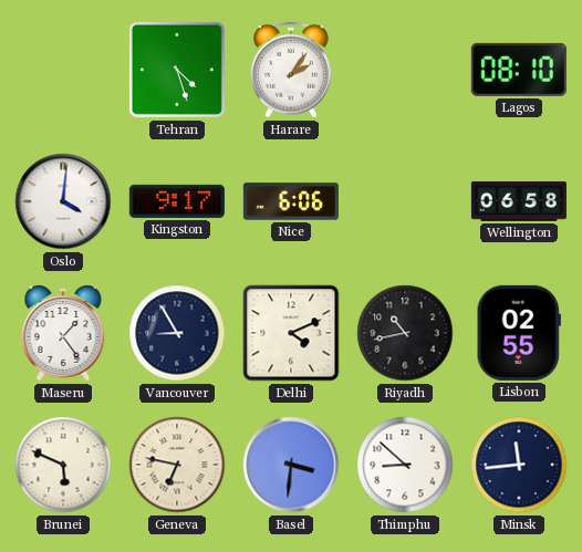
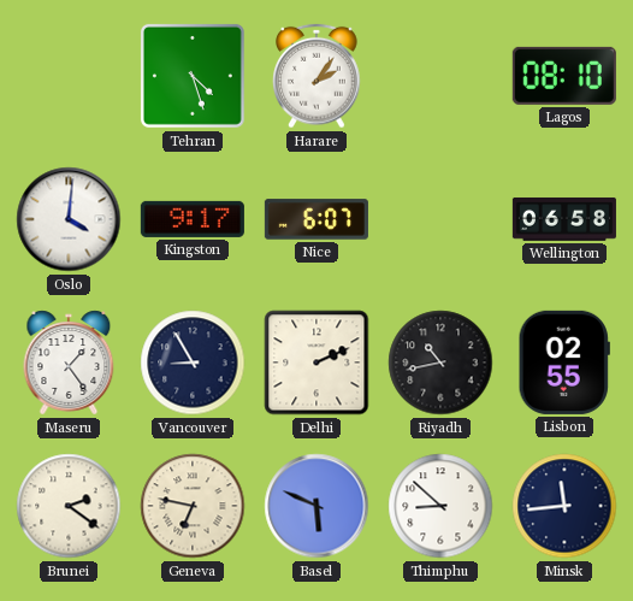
Nice: 6:06 -> 6:07 (316, 219)
Delhi: 4:11 -> 2:11 (316, 363)
Brunei: 5:49 -> 2:21 (69, 506)
Basel: 3:31 -> 5:49 (316, 506)
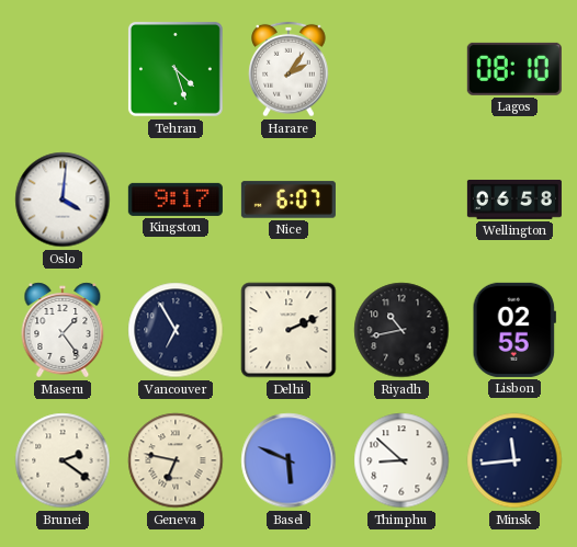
Vancouver: 8:55 -> 6:55 (176, 330)
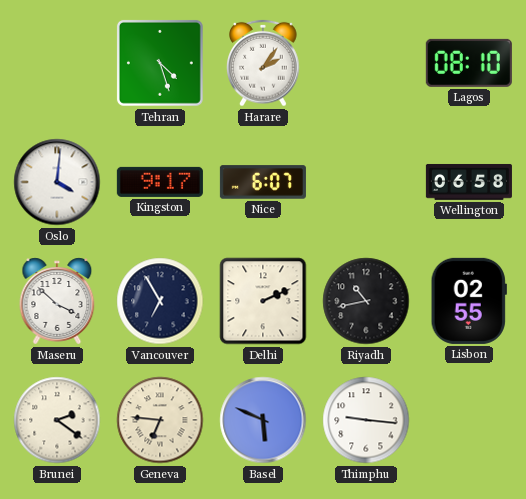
Maseru: 1:24 -> 3:52 (57, 301)
Geneva: 6:47 -> 6:46 (160, 420)
Thimphu: 8:52 -> 9:16 (366, 420)
Minsk: 11:44 -> none (514, 460)
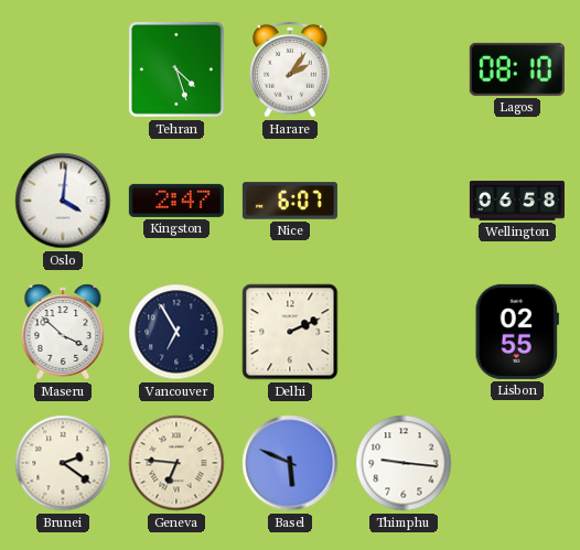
Kingston: 9:17 -> 2:47 (176, 201)
Riyadh: 10:43 -> none (366, 301)
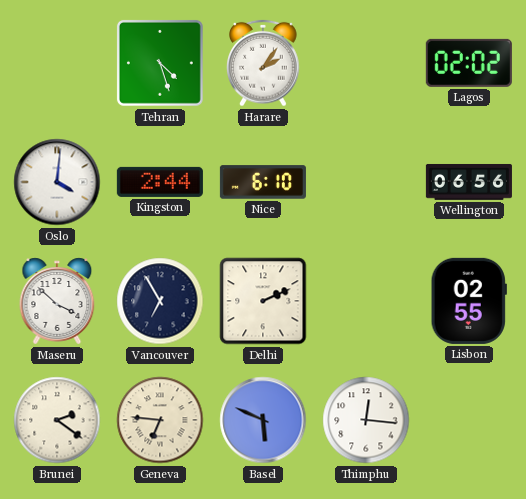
Lagos: 08:10 -> 02:02 (469, 63)
Kingston: 2:47 -> 2:44 (160, 182)
Nice: 6:07 -> 6:10 (263, 182)
Wellington: 06:58 -> 06:56 (469, 182)
Thimphu: 9:16 -> 12:16 (366, 420)
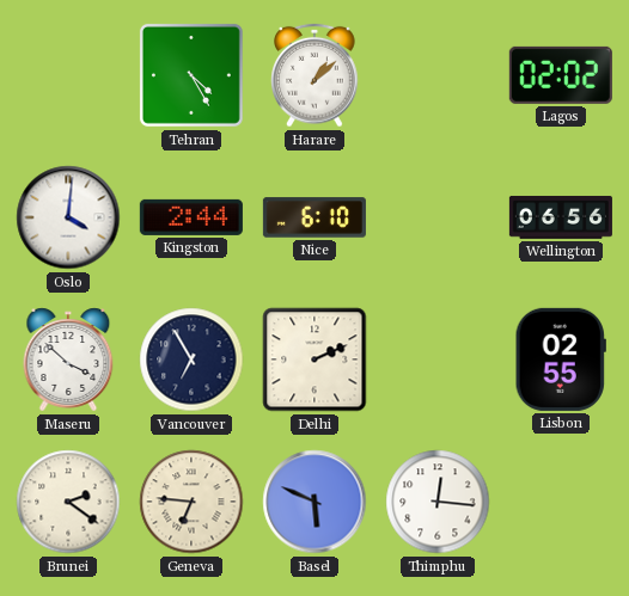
Tehran: 4:27 -> 4:25 (191, 75)
Harare: 2:06 -> 1:08 (314, 75)
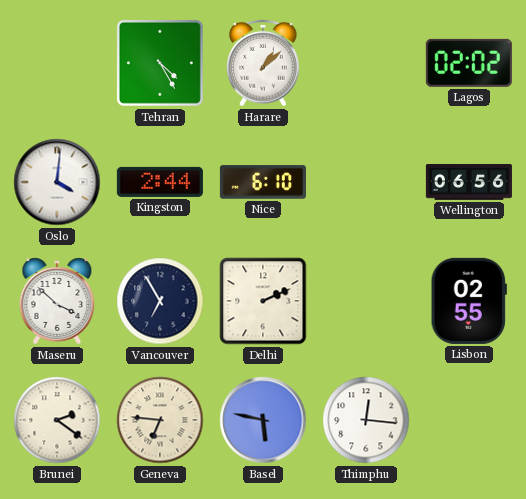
Basel: 5:49 -> 5:47 (263, 420)
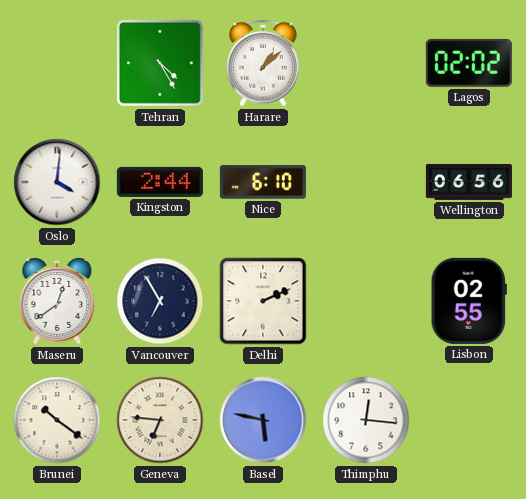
Maseru: 3:52 -> 12:39 (57, 301)
Brunei: 2:21 -> 10:21 (57, 420)
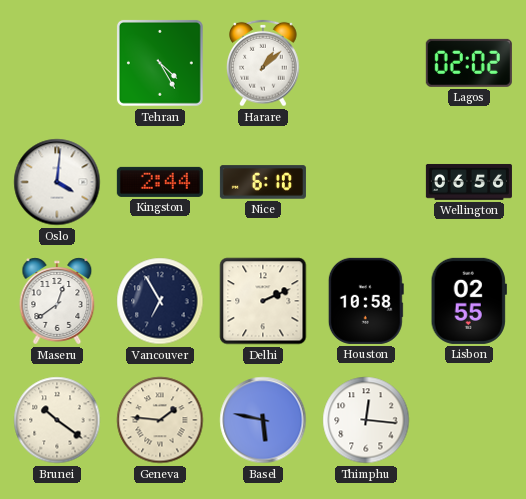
Houston: none -> 10:58 (366, 301)
Geneva: 6:46 -> 1:46 (160, 420)
